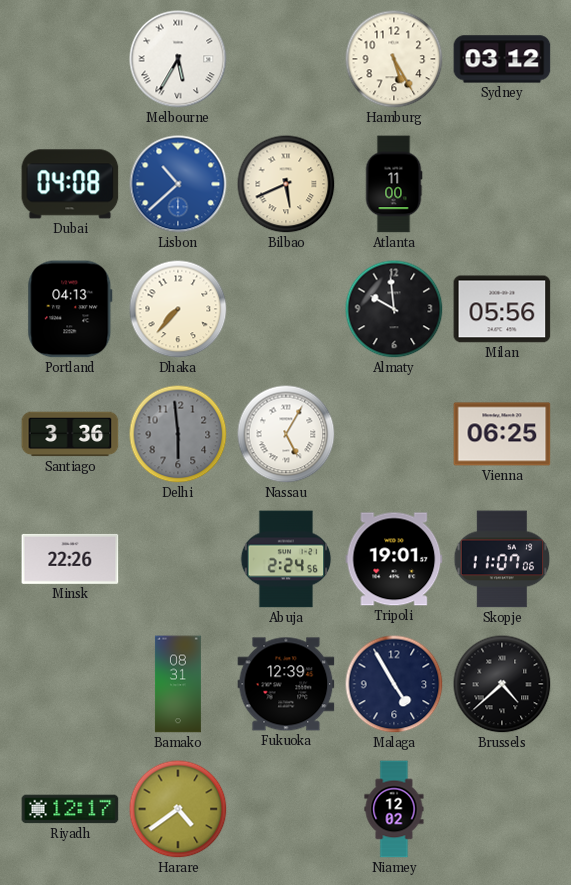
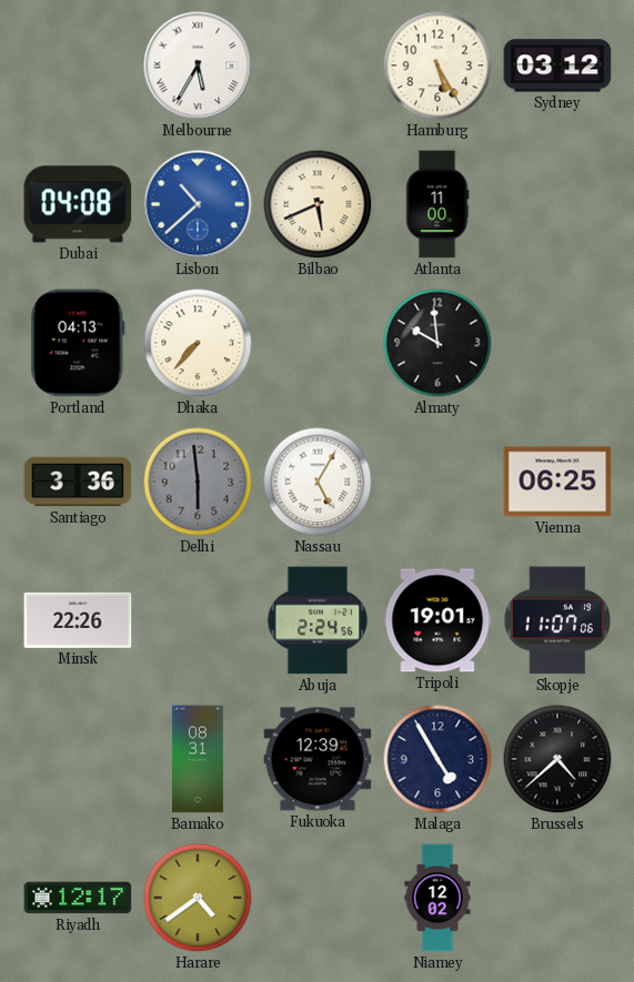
Milan: 05:56 -> none (502, 309)
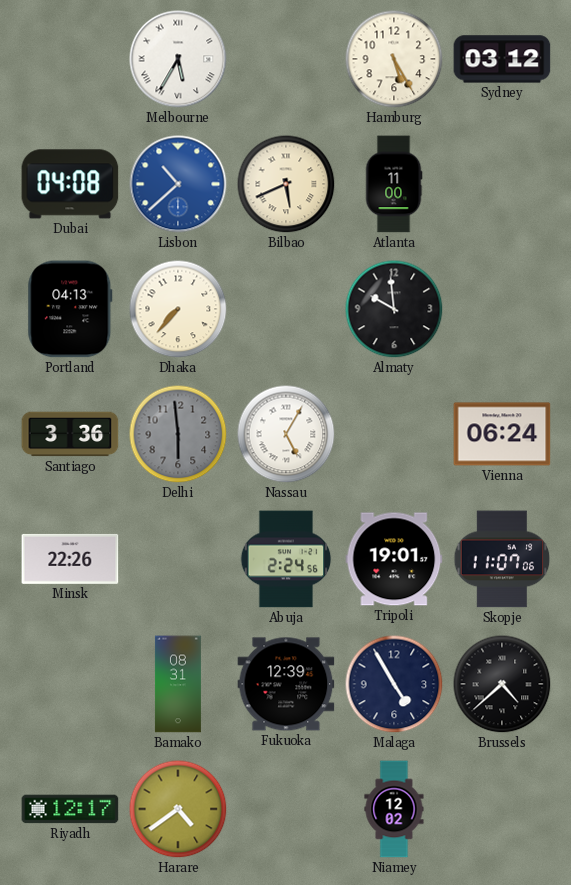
Vienna: 06:25 -> 06:24 (502, 434)
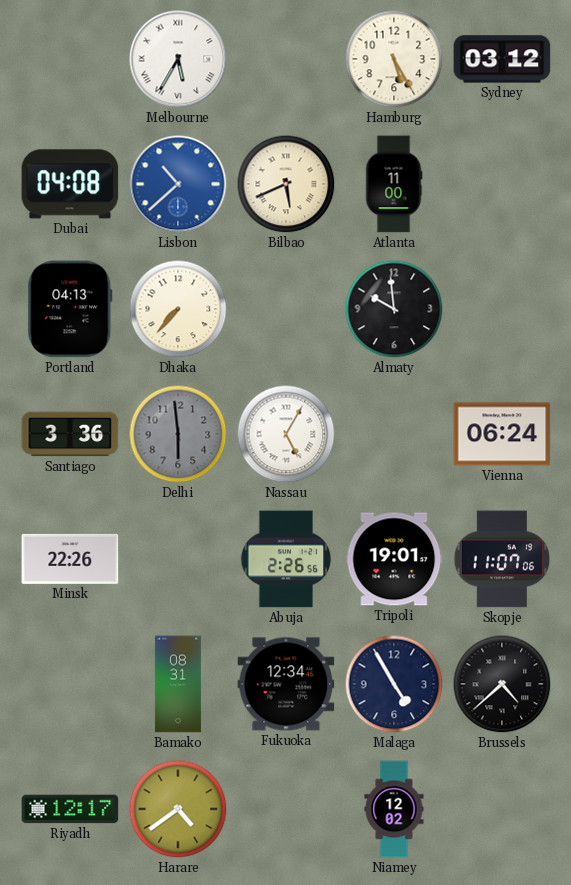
Abuja: 2:24 -> 2:26 (286, 559)
Fukuoka: 12:39 -> 12:34 (286, 684)
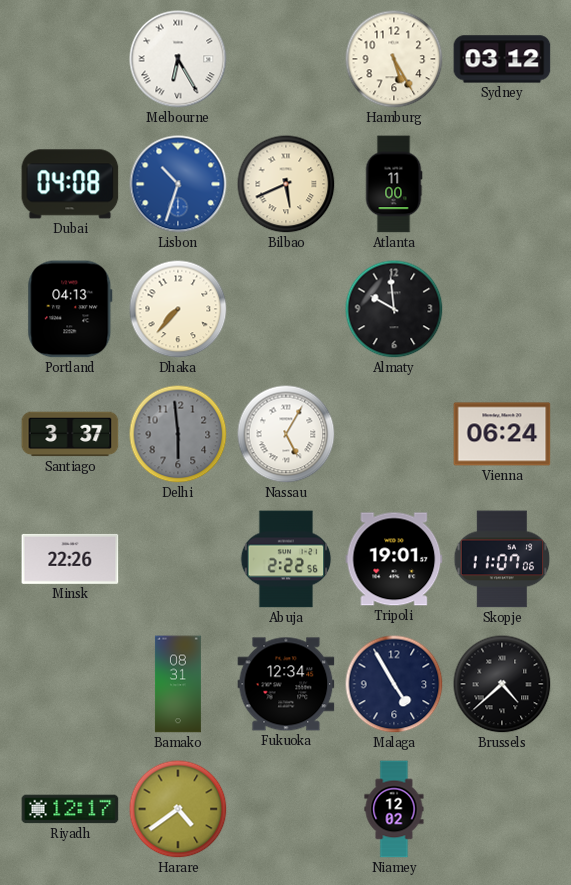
Melbourne: 5:35 -> 6:25 (178, 59)
Lisbon: 10:38 -> 10:33 (178, 184)
Santiago: 3:36 -> 3:37 (70, 434)
Abuja: 2:26 -> 2:22 (286, 559)
